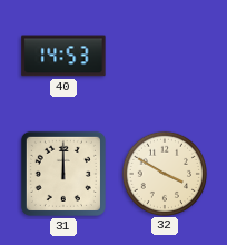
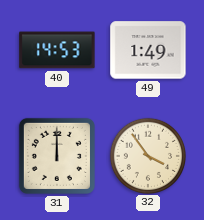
49: none -> 1:49 (148, 50)
32: 3:50 -> 3:54 (147, 155)
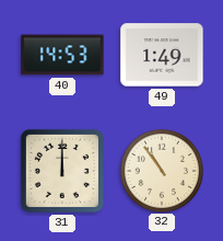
32: 3:54 -> 10:54 (161, 170)
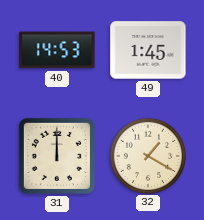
49: 1:49 -> 1:45 (148, 50)
32: 10:54 -> 1:20 (147, 155)
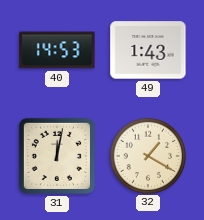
49: 1:45 -> 1:43 (148, 50)
31: 12:00 -> 12:02 (57, 156)
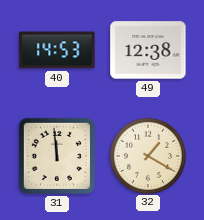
49: 1:43 -> 12:38 (148, 50)
31: 12:02 -> 11:59 (57, 156)
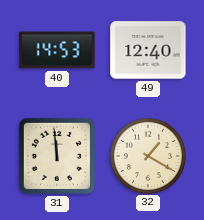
49: 12:38 -> 12:40 (148, 50)
